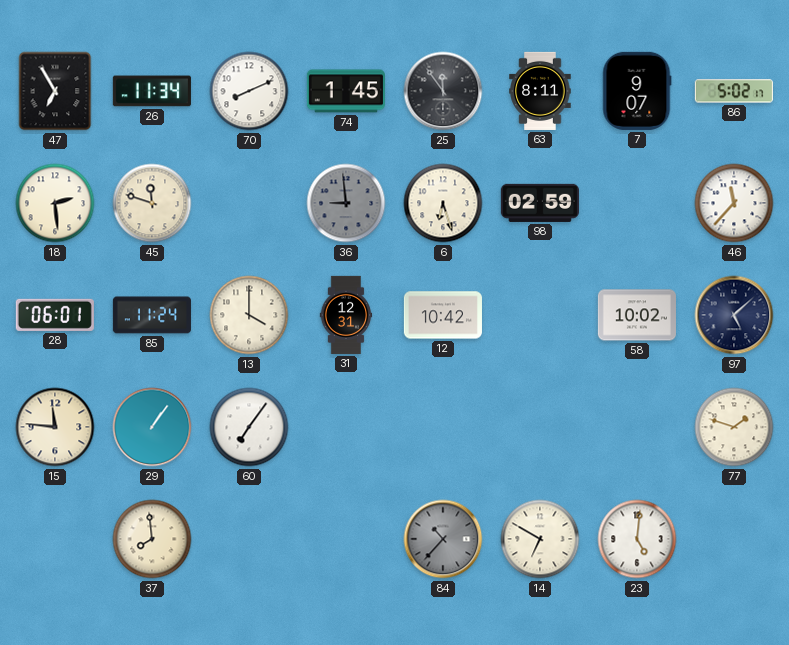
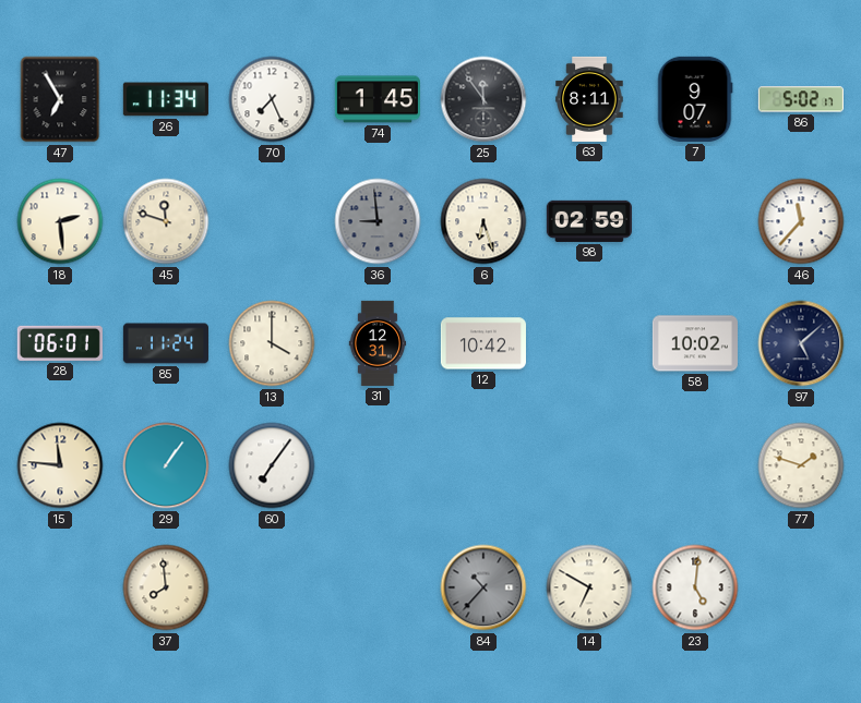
70: 8:11 -> 7:26 (272, 99)
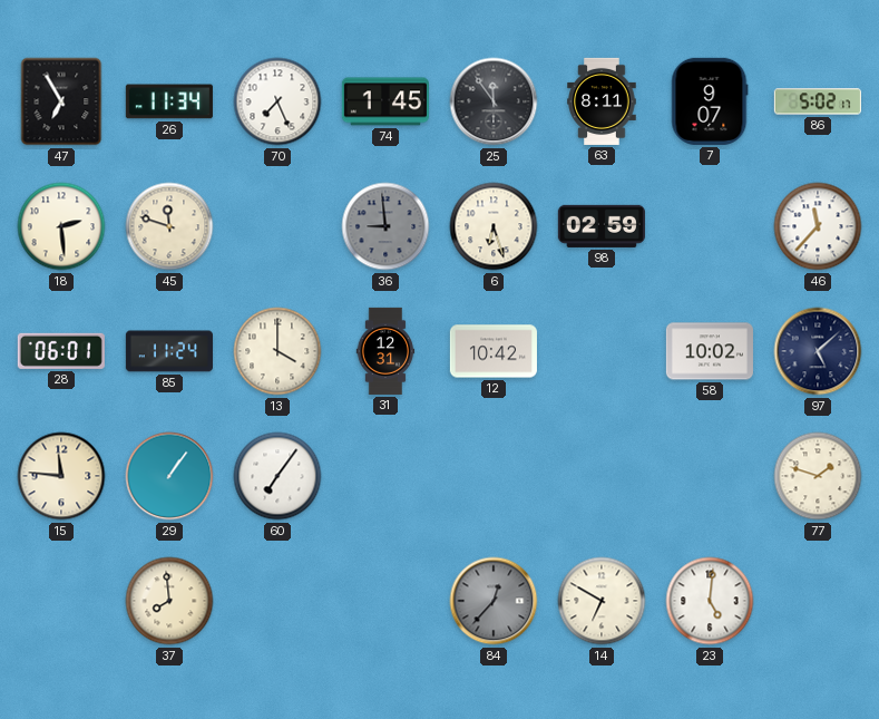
84: 10:37 -> 12:37 (494, 601)
